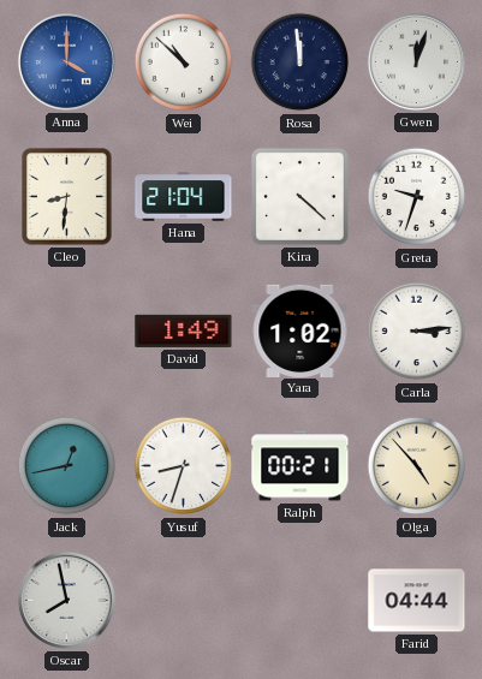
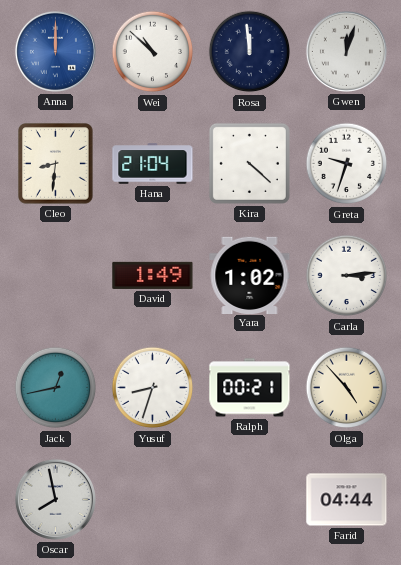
Anna: 4:00 -> 12:00 (55, 51)
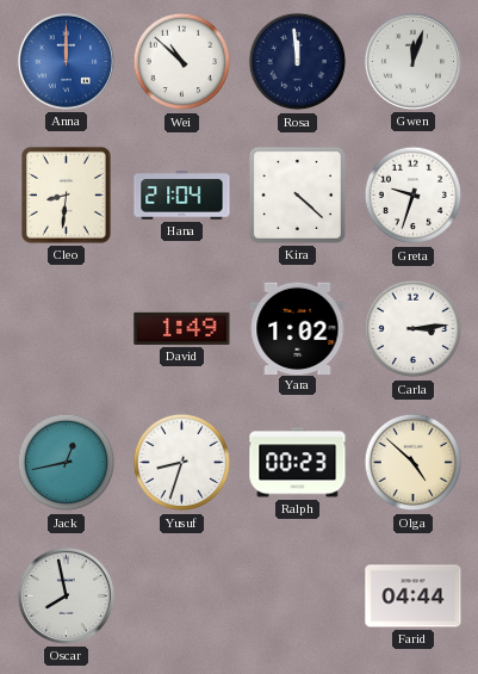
Ralph: 00:21 -> 00:23 (298, 463)
Olga: 4:53 -> 4:52 (414, 463)
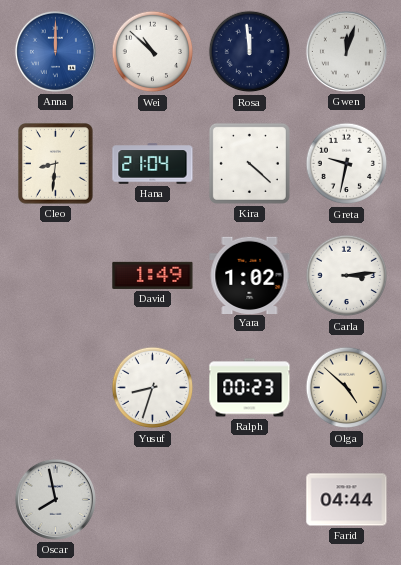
Greta: 9:33 -> 9:32 (347, 164)
Jack: 12:43 -> none (67, 463)
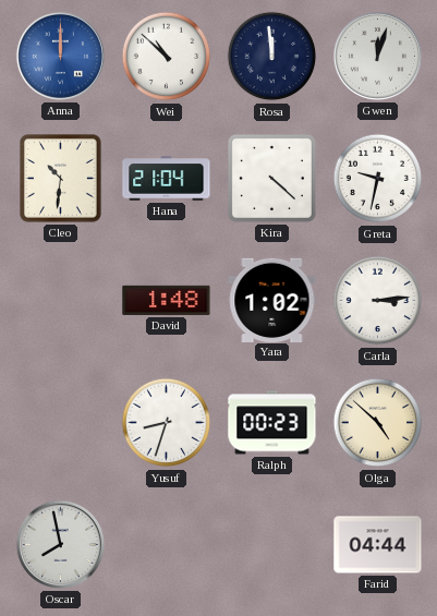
Cleo: 8:31 -> 10:31 (61, 179)
David: 1:49 -> 1:48 (167, 300)
